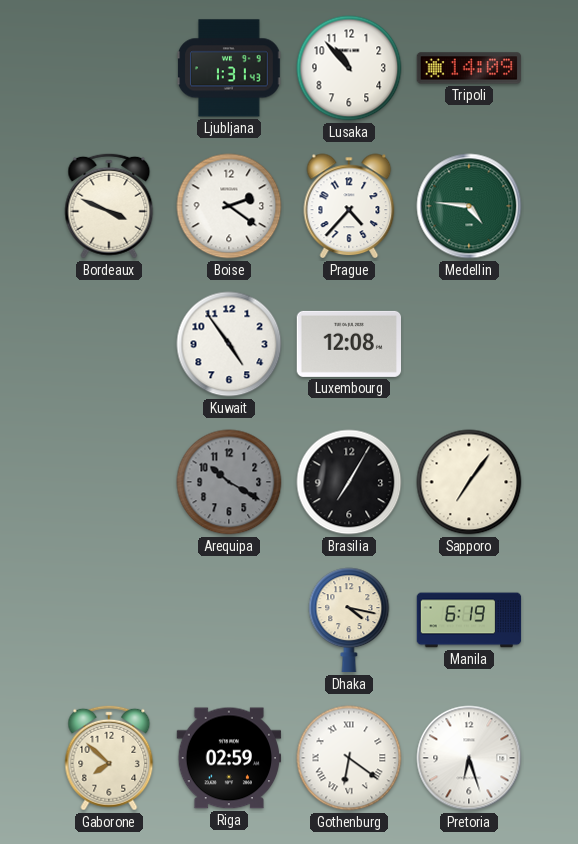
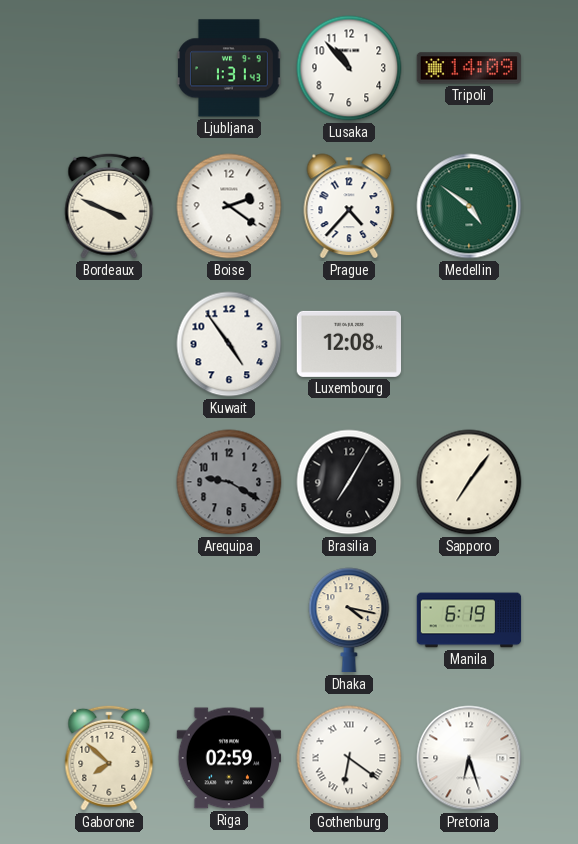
Medellin: 4:46 -> 4:51 (469, 206)
Arequipa: 10:20 -> 9:20 (229, 482)
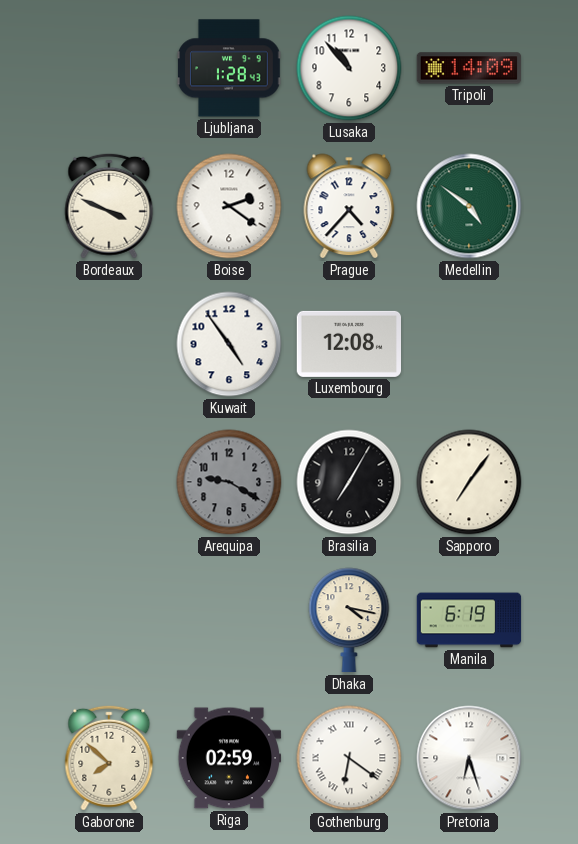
Ljubljana: 1:31 -> 1:28 (230, 68)
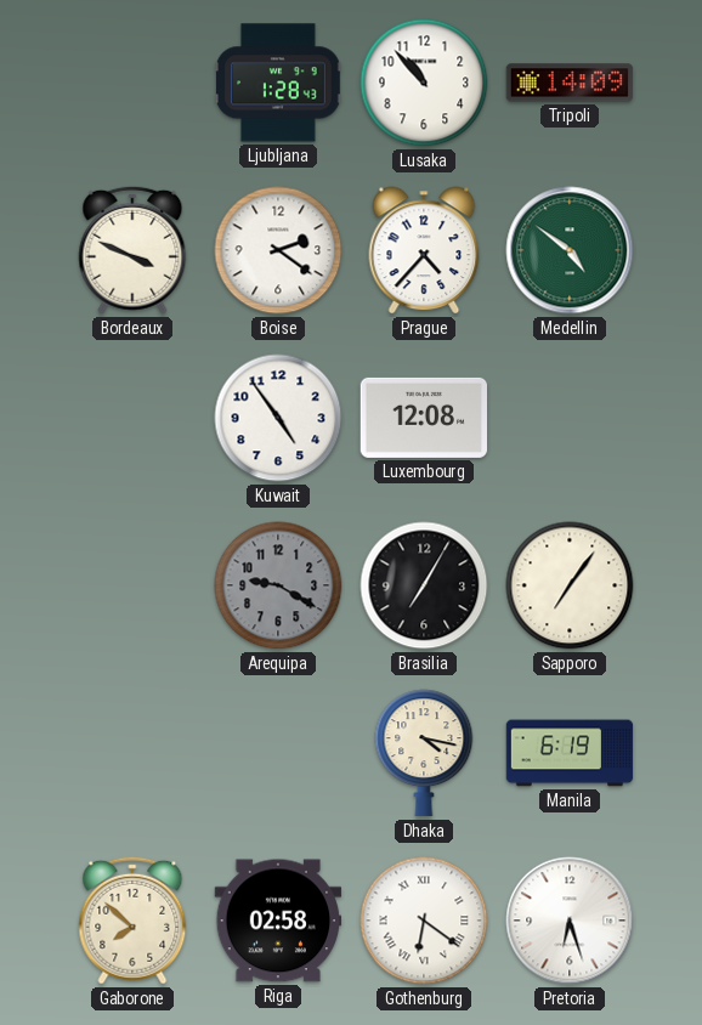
Riga: 02:59 -> 02:58 (278, 921)
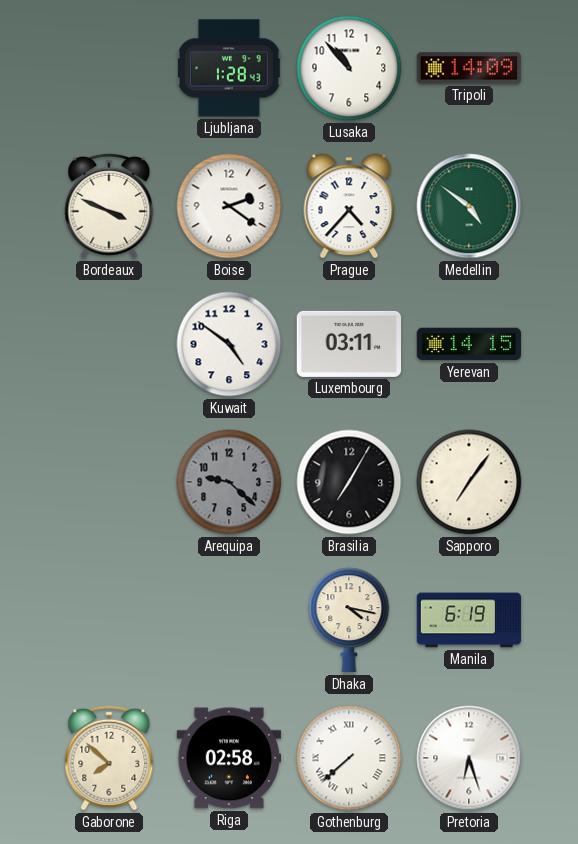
Kuwait: 4:54 -> 4:51 (229, 344)
Luxembourg: 12:08 -> 03:11 (349, 344)
Yerevan: none -> 14:15 (469, 344)
Arequipa: 9:20 -> 9:22 (229, 482)
Gothenburg: 6:21 -> 7:38 (349, 758)
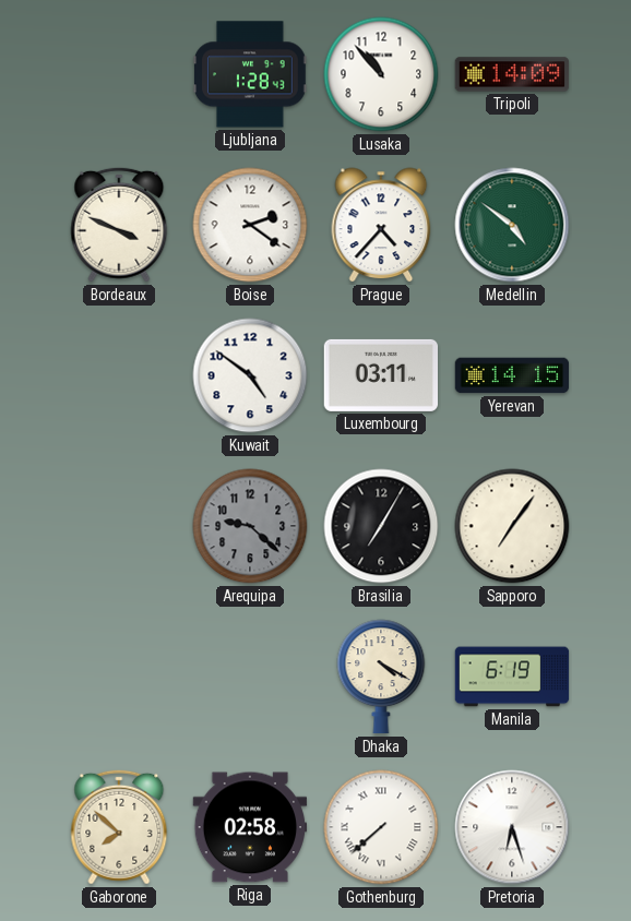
Dhaka: 4:17 -> 4:20 (381, 677)
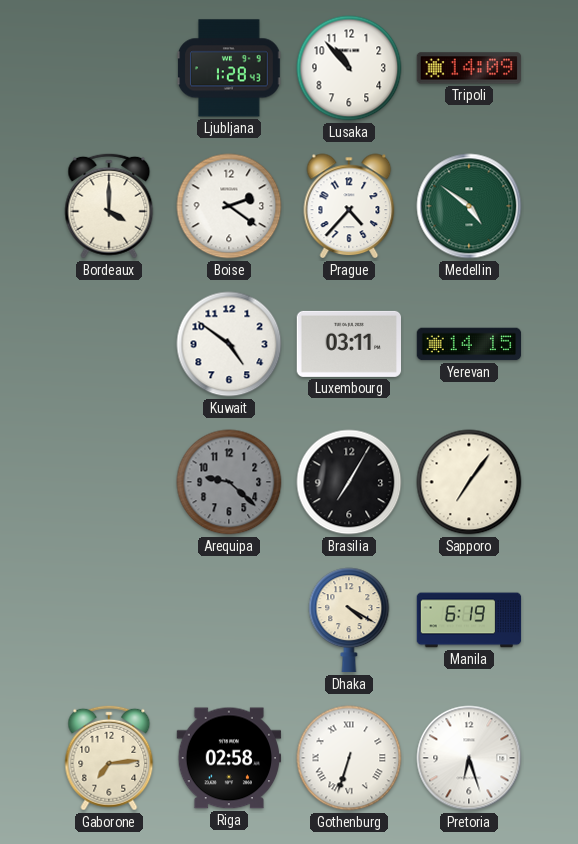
Bordeaux: 3:49 -> 4:00 (109, 206)
Gaborone: 7:52 -> 7:14 (109, 758)
Gothenburg: 7:38 -> 6:33 (349, 758)
